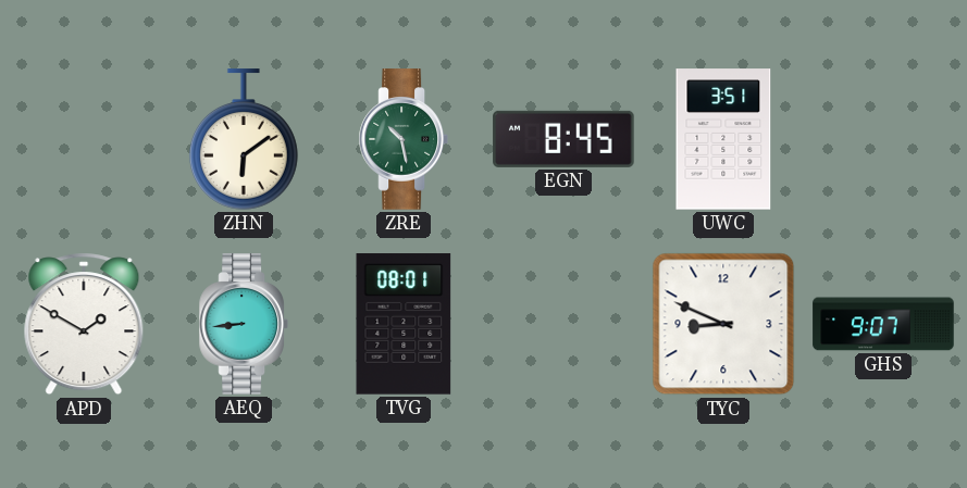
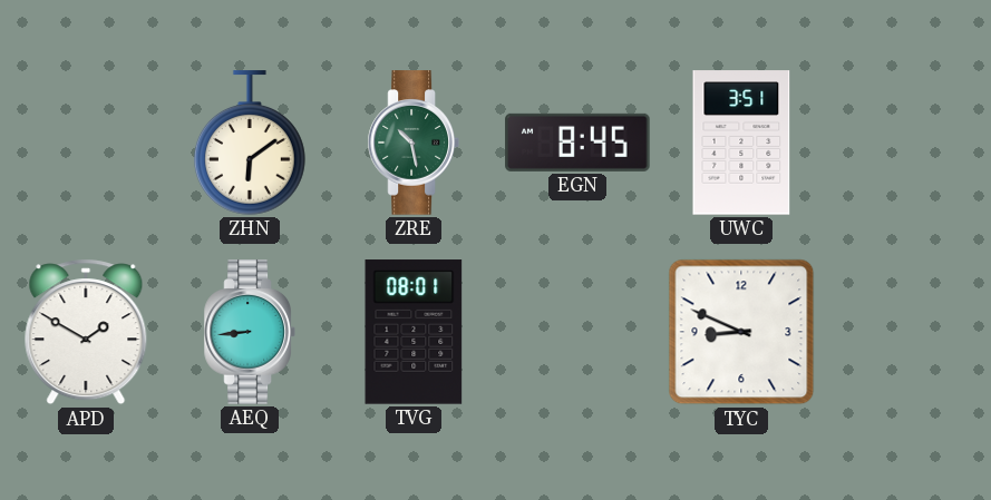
GHS: 9:07 -> none (883, 324)
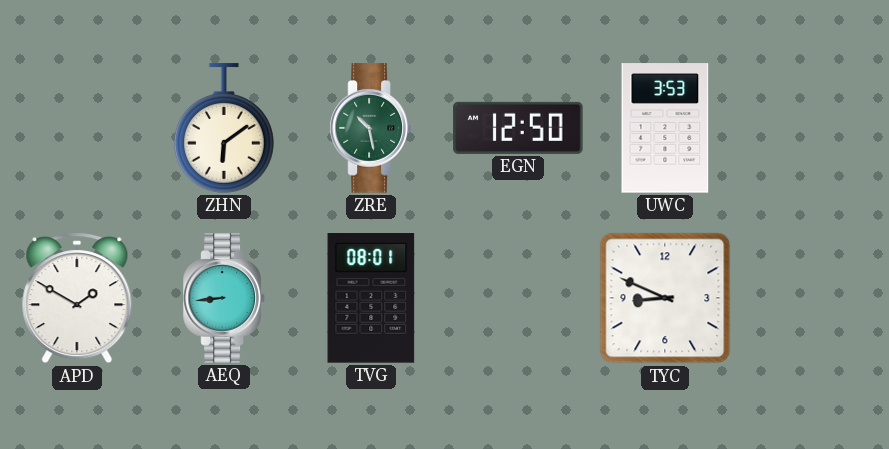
EGN: 8:45 -> 12:50 (518, 128)
UWC: 3:51 -> 3:53 (665, 128)
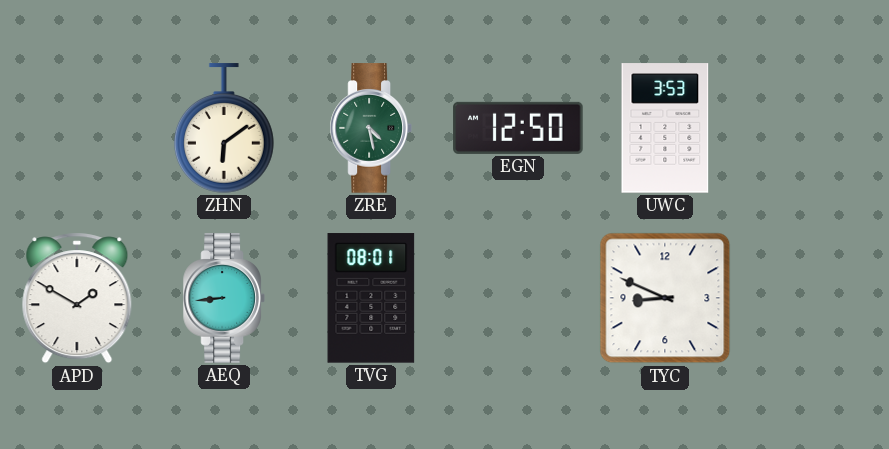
ZRE: 10:28 -> 4:28 (371, 128)
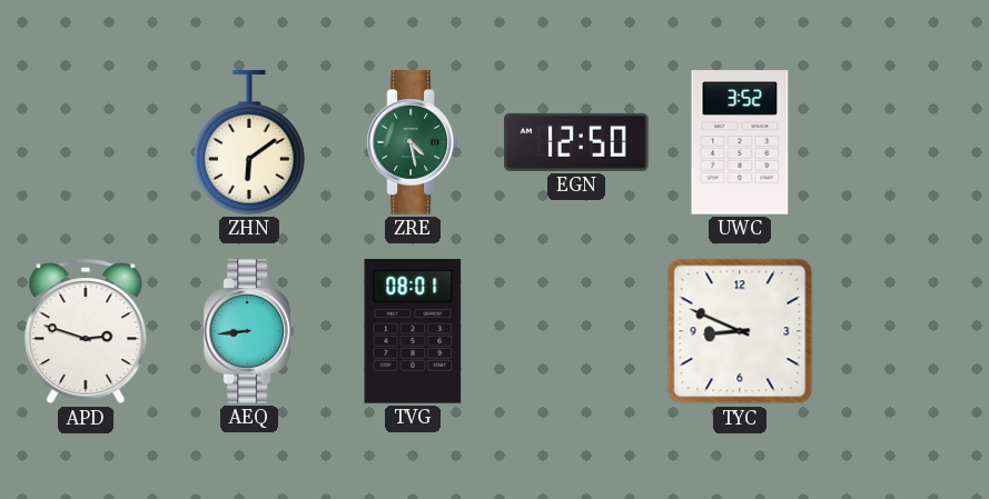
UWC: 3:53 -> 3:52 (740, 142)
APD: 1:50 -> 2:48 (86, 331)
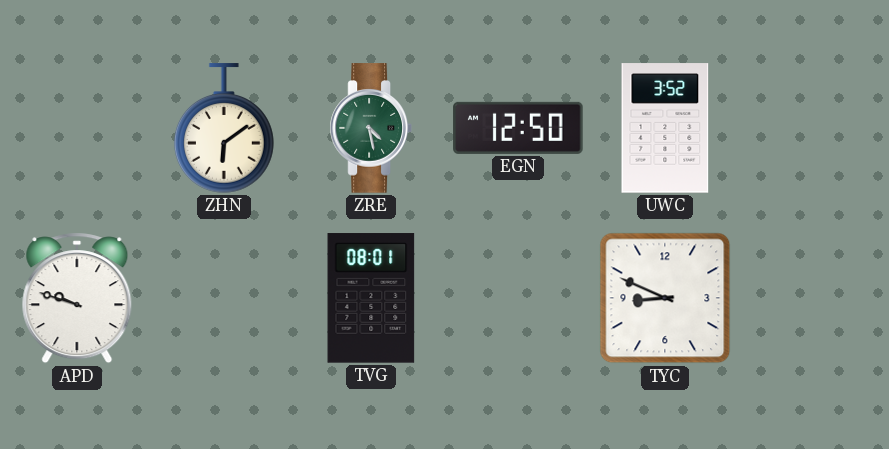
APD: 2:48 -> 9:48 (77, 298)
AEQ: 8:44 -> none (249, 331)
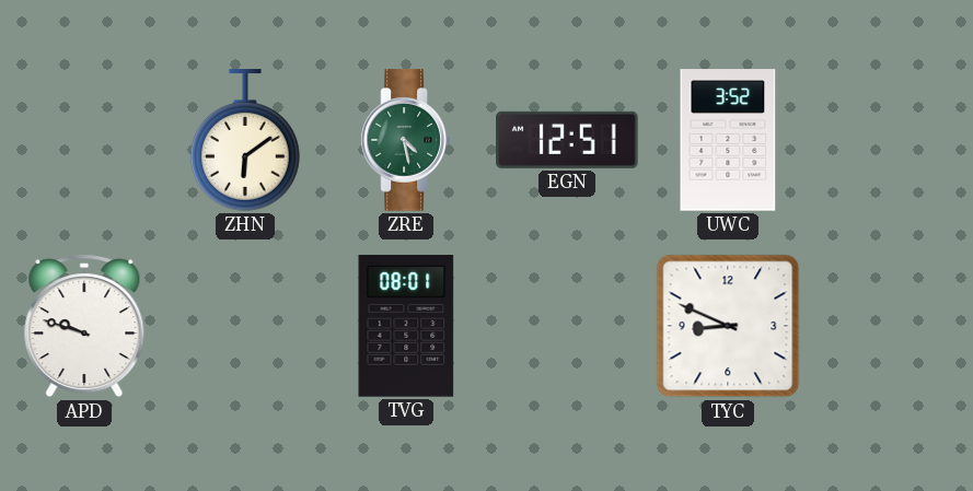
EGN: 12:50 -> 12:51 (567, 140)
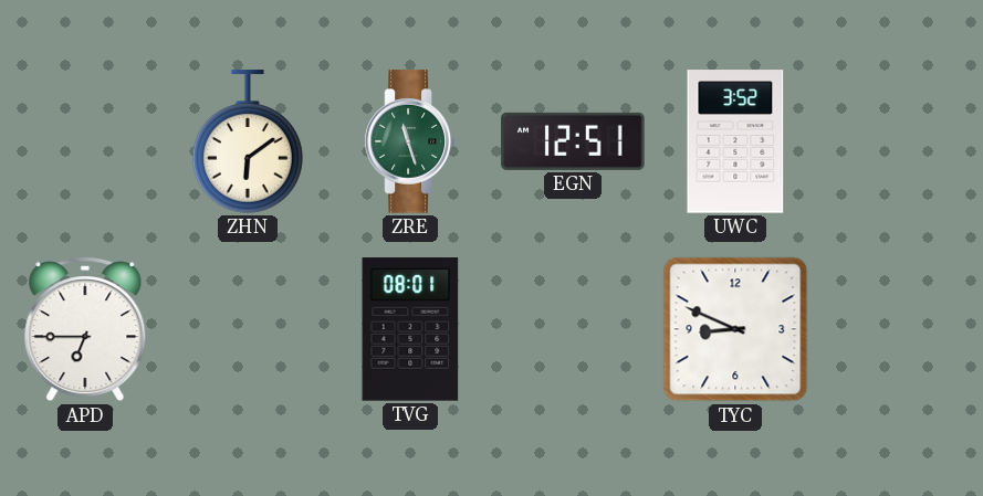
ZRE: 4:28 -> 11:27 (410, 141)
APD: 9:48 -> 6:45 (85, 329)
